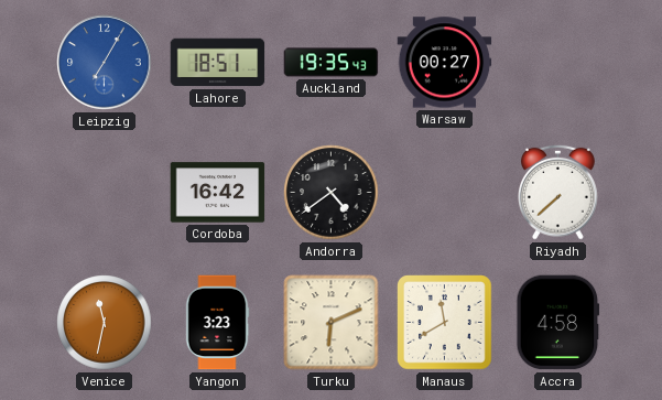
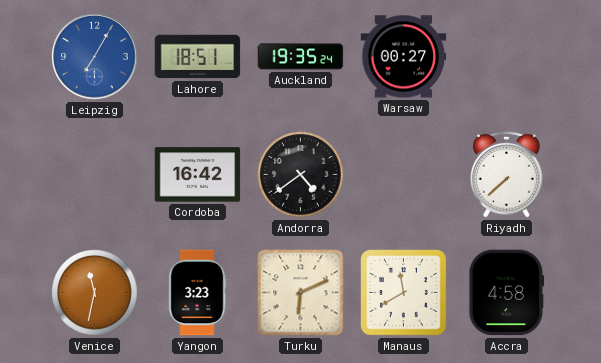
Auckland: 19:35:43 -> 19:35:24 (301, 57)
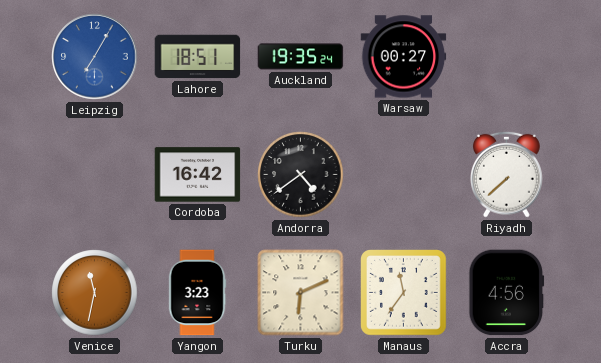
Manaus: 11:40 -> 11:36 (404, 293)
Accra: 4:58 -> 4:56 (507, 293)
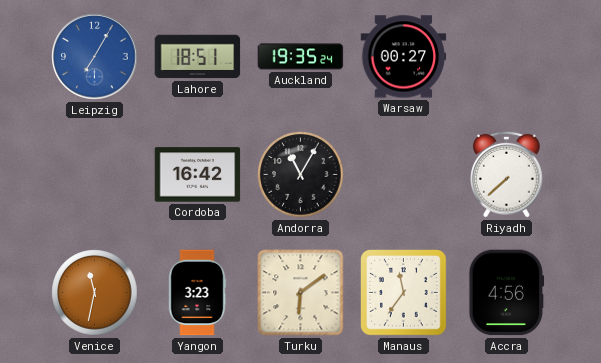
Andorra: 4:39 -> 11:05 (301, 175)
Turku: 6:11 -> 6:09 (301, 293)
